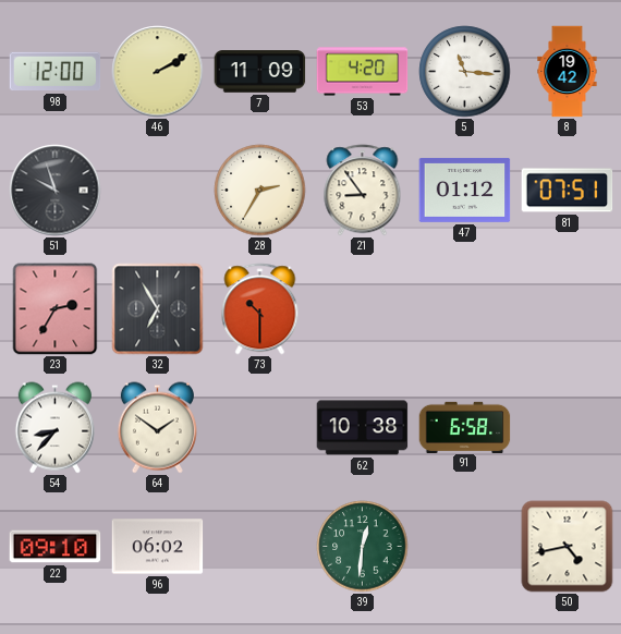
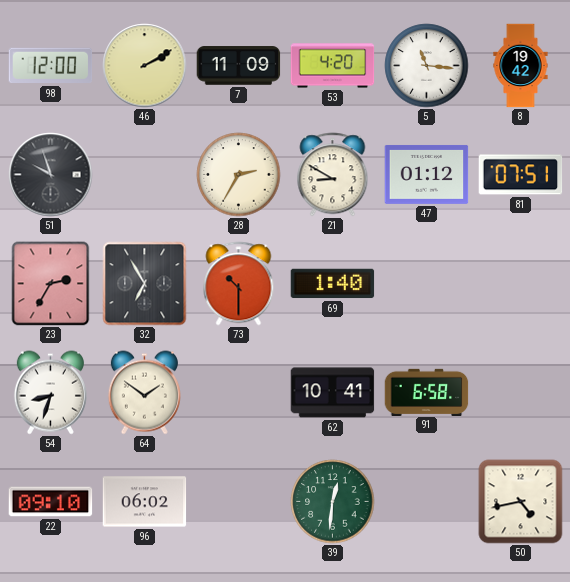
21: 8:54 -> 8:50 (333, 175)
69: none -> 1:40 (333, 284)
54: 8:37 -> 8:33 (50, 393)
62: 10:38 -> 10:41 (333, 393)
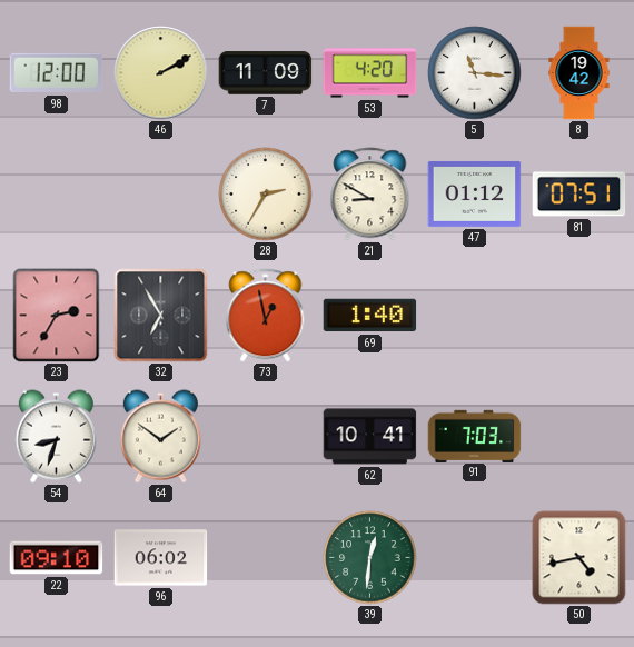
51: 9:57 -> none (51, 175)
73: 10:30 -> 12:58 (266, 316)
91: 6:58 -> 7:03 (475, 436)
